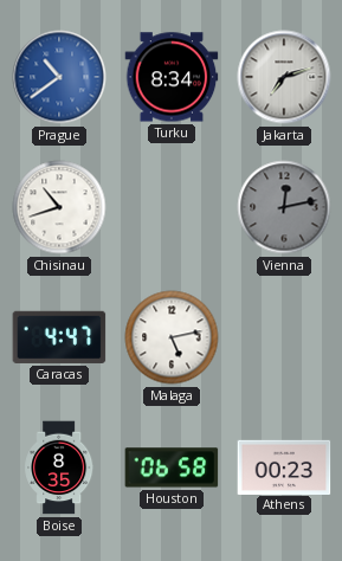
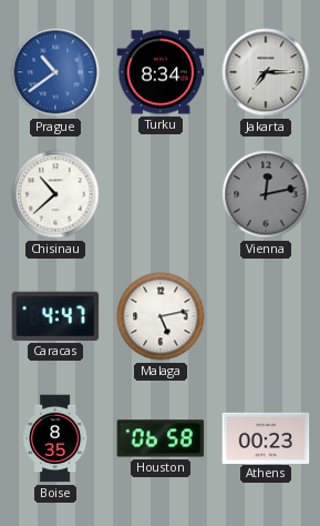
Jakarta: 7:12 -> 7:15 (266, 72)
Chisinau: 10:42 -> 10:38 (55, 194)
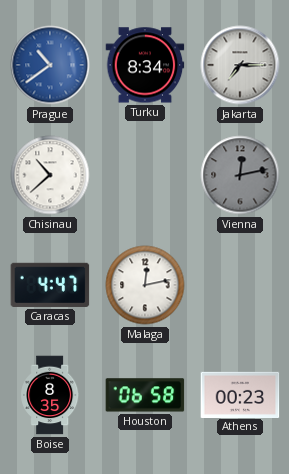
Malaga: 5:13 -> 12:13 (145, 285)
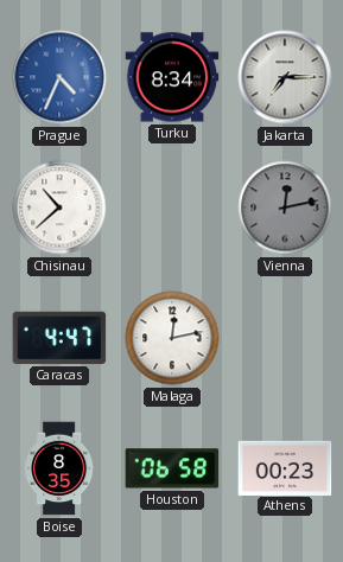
Prague: 10:39 -> 4:34 (59, 77)
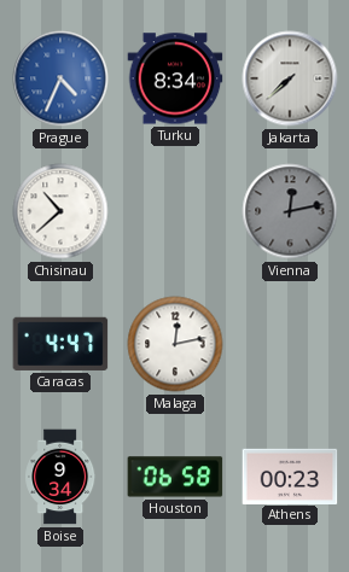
Jakarta: 7:15 -> 7:38 (290, 78)
Boise: 8:35 -> 9:34 (60, 477)
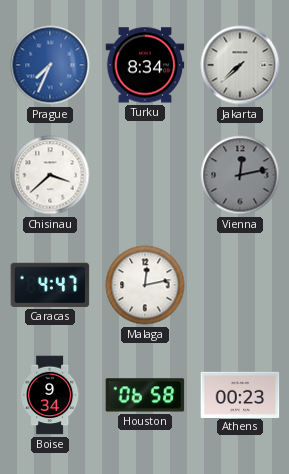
Prague: 4:34 -> 7:34 (50, 65)
Chisinau: 10:38 -> 3:38 (50, 175)
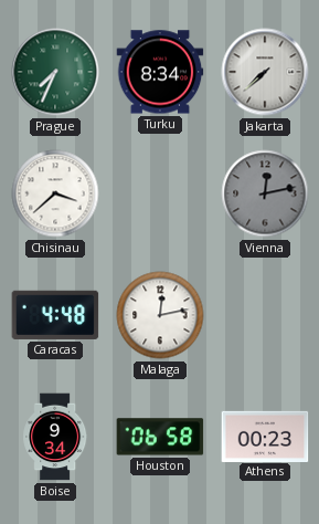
Prague dial: blue -> green (55, 72)
Caracas: 4:47 -> 4:48 (55, 315)
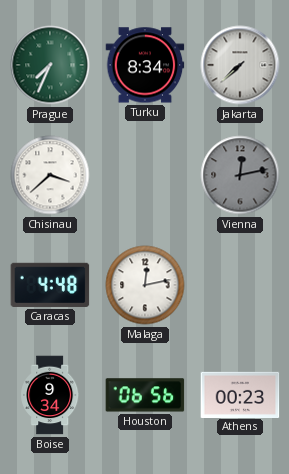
Houston: 06:58 -> 06:56 (145, 395)
